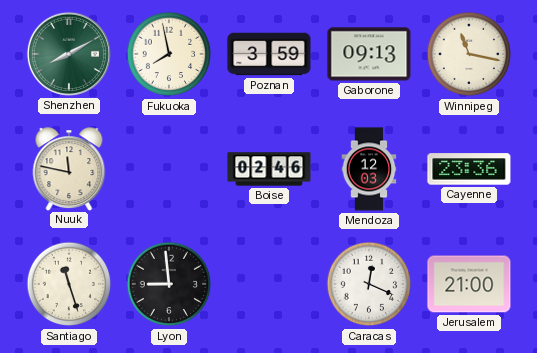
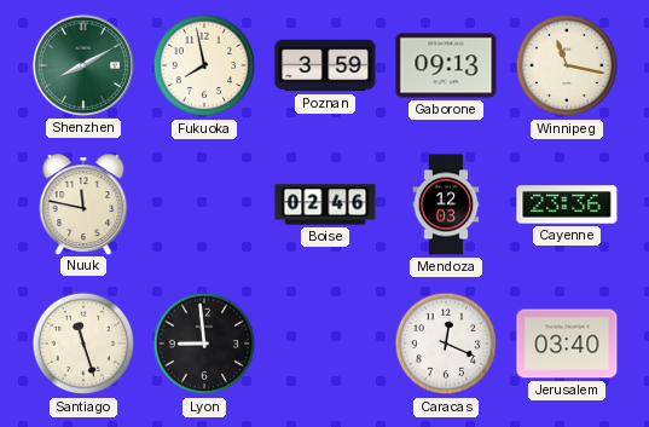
Jerusalem: 21:00 -> 03:40 (567, 344)
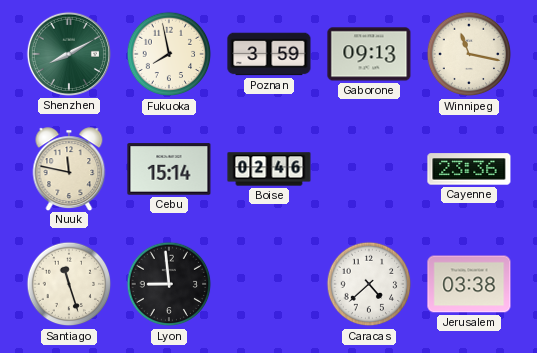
Cebu: none -> 15:14 (169, 169)
Mendoza: 12:03 -> none (446, 204)
Caracas: 12:19 -> 4:38 (369, 284)
Jerusalem: 03:40 -> 03:38 (469, 284)
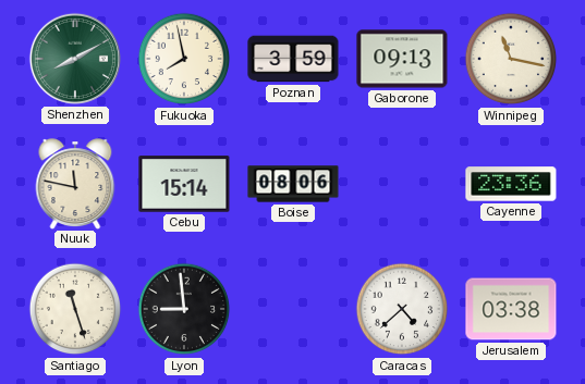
Boise: 02:46 -> 08:06 (293, 184)
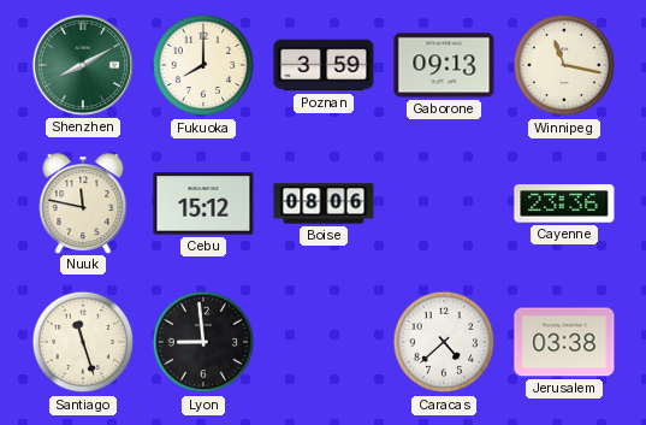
Fukuoka: 7:58 -> 8:00 (203, 65)
Cebu: 15:14 -> 15:12 (203, 203)
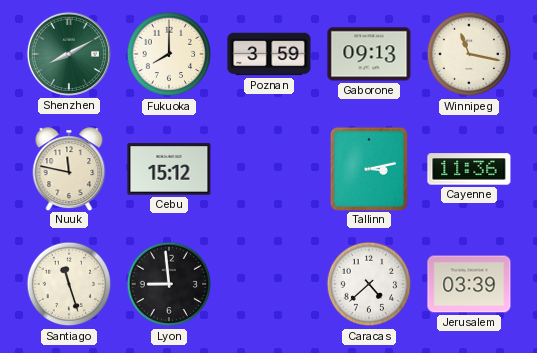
Boise: 08:06 -> none (324, 203)
Tallinn: none -> 3:13 (368, 168)
Cayenne: 23:36 -> 11:36 (469, 169)
Jerusalem: 03:38 -> 03:39 (469, 284)
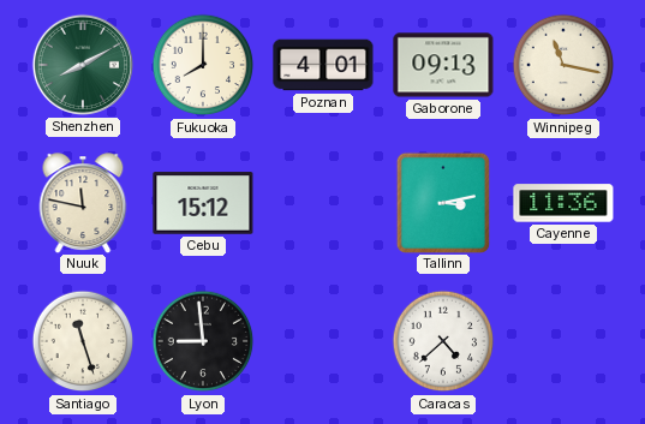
Poznan: 3:59 -> 4:01 (323, 65)
Jerusalem: 03:39 -> none (469, 284)
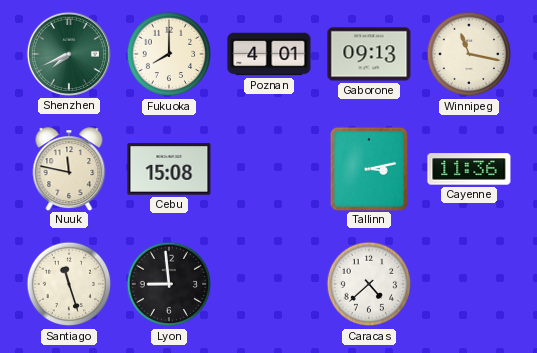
Shenzhen: 8:10 -> 7:41 (69, 54)
Cebu: 15:12 -> 15:08 (169, 169)
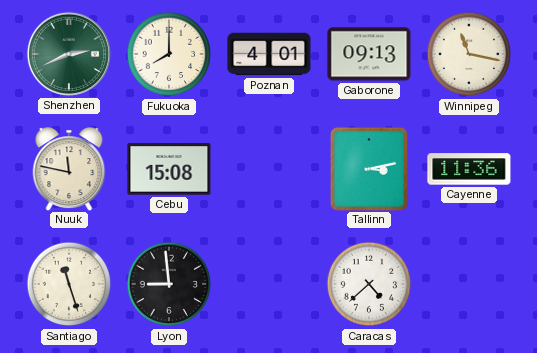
Shenzhen: 7:41 -> 2:41 (69, 54)
